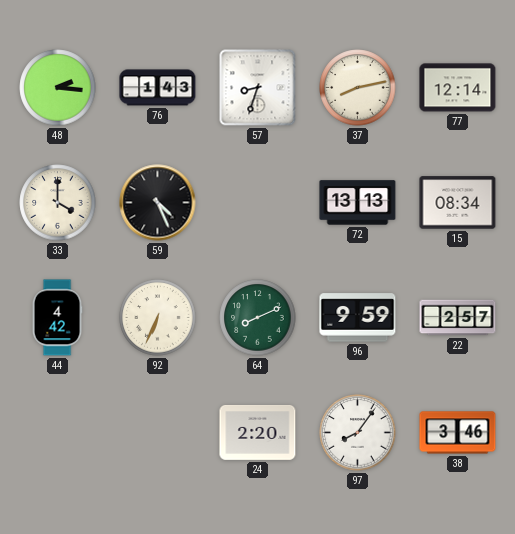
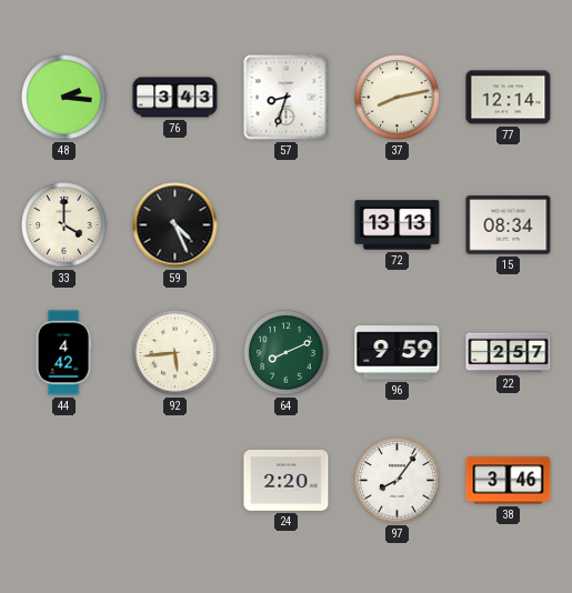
76: 1:43 -> 3:43 (175, 98)
92: 6:34 -> 5:44 (175, 353)
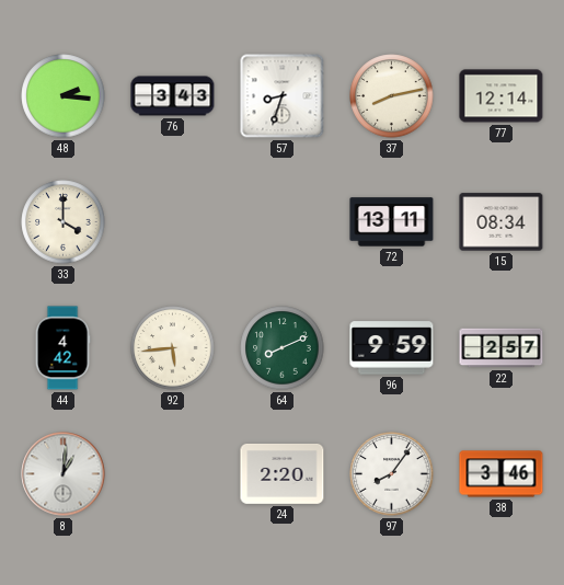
59: 4:26 -> none (175, 225)
72: 13:13 -> 13:11 (392, 222)
8: none -> 1:01 (64, 474)
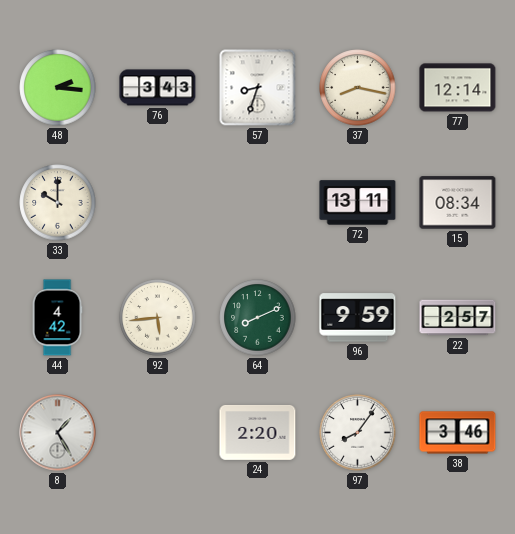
37: 8:13 -> 8:17 (358, 88)
33: 4:00 -> 10:00 (58, 203)
8: 1:01 -> 1:25 (58, 433)
